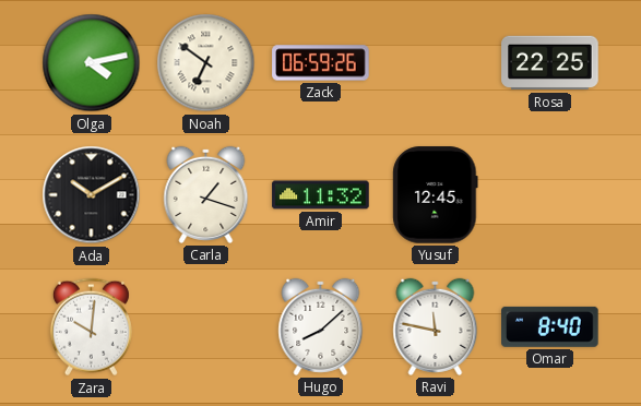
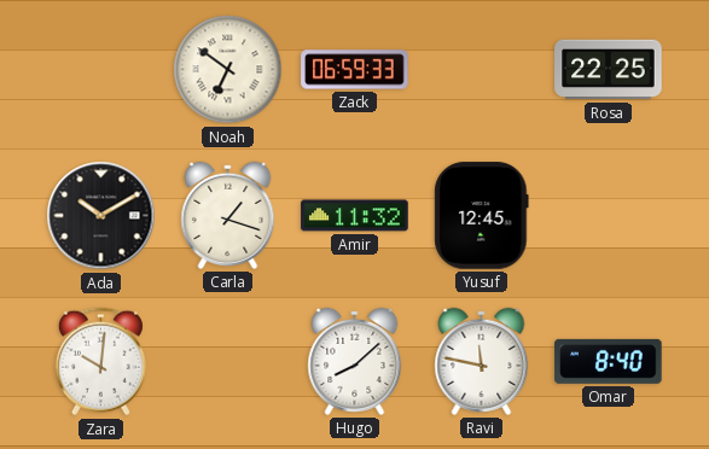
Olga: 4:13 -> none (92, 63)
Zack: 06:59:26 -> 06:59:33 (355, 70)
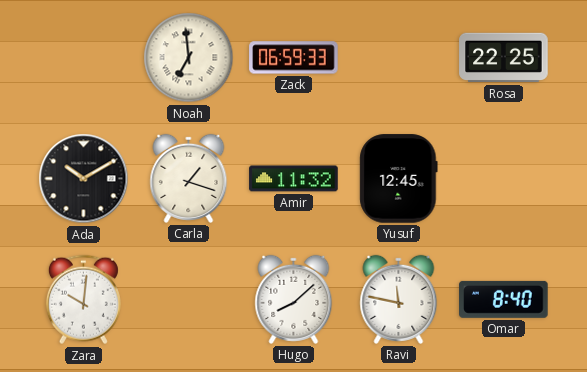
Noah: 6:51 -> 6:59 (189, 58)
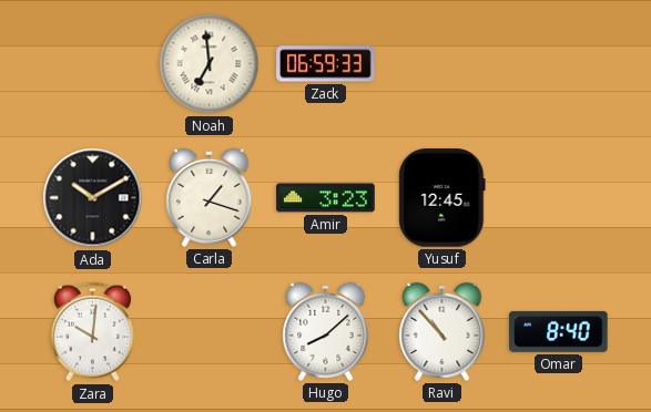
Rosa: 22:25 -> none (504, 58)
Amir: 11:32 -> 3:23 (326, 198)
Ravi: 11:47 -> 10:53 (443, 331)
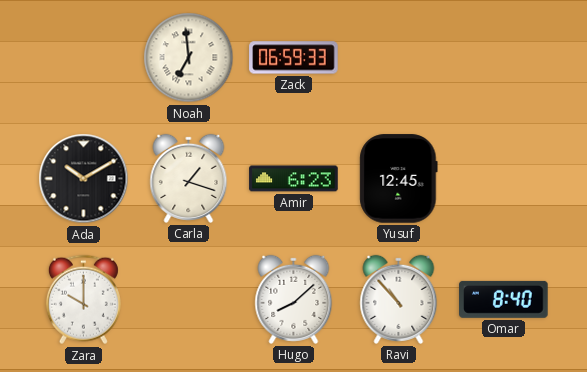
Amir: 3:23 -> 6:23 (294, 179)
Zara: 10:01 -> 10:00 (83, 300)
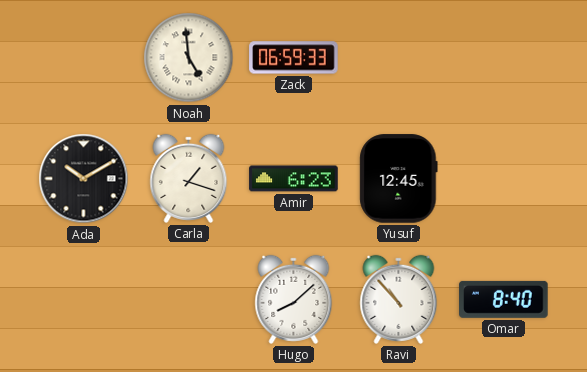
Noah: 6:59 -> 4:59 (189, 58)
Zara: 10:00 -> none (83, 300)
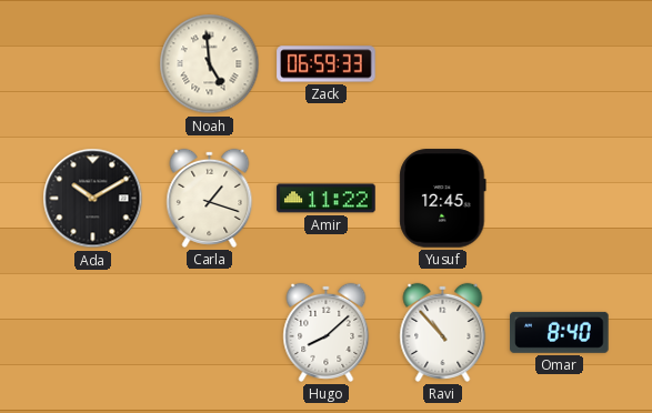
Amir: 6:23 -> 11:22 (327, 199)
